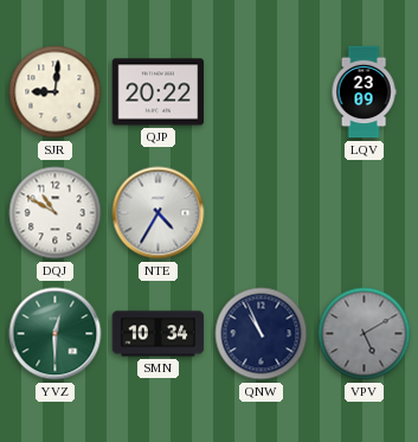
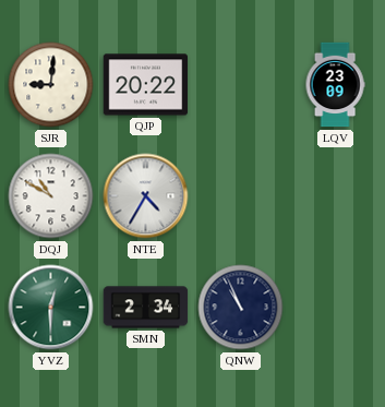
SMN: 10:34 -> 2:34 (146, 308)
VPV: 5:10 -> none (365, 334)
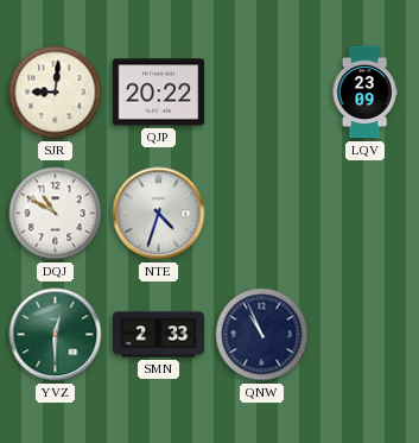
NTE: 4:35 -> 4:33 (159, 214)
SMN: 2:34 -> 2:33 (159, 335)
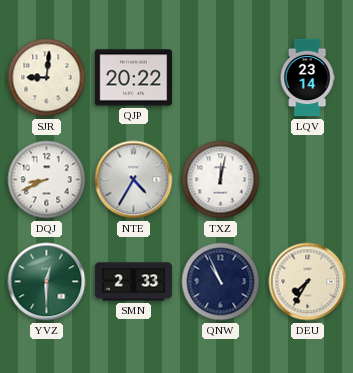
LQV: 23:09 -> 23:14 (307, 78)
DQJ: 10:50 -> 8:41 (47, 180)
NTE: 4:33 -> 4:35 (134, 180)
TXZ: none -> 12:02 (221, 180)
DEU: none -> 7:35 (308, 282)
